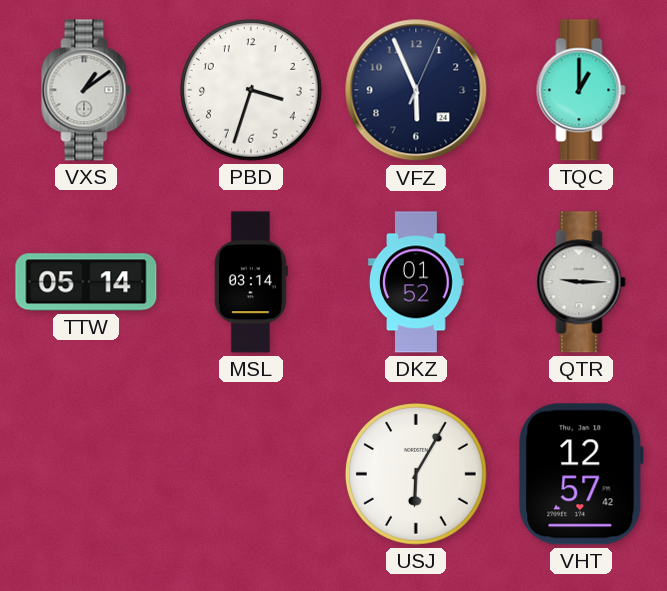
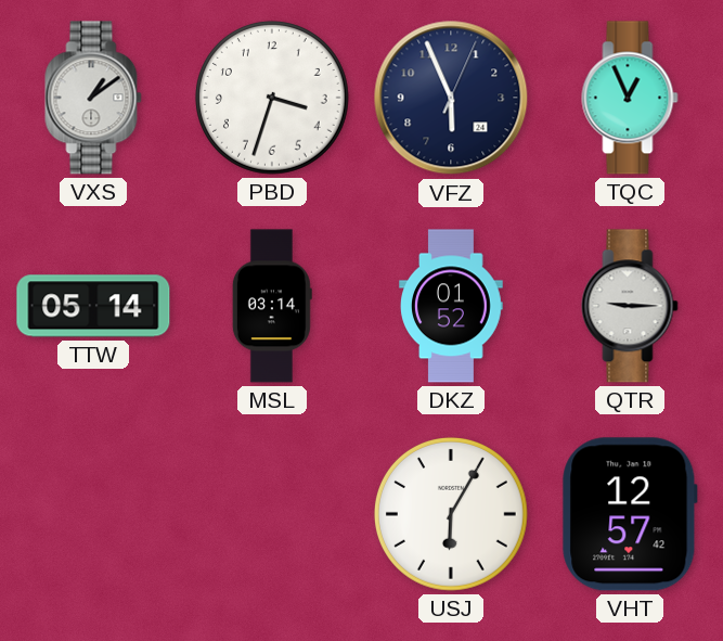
TQC: 1:00 -> 12:56 (630, 98)
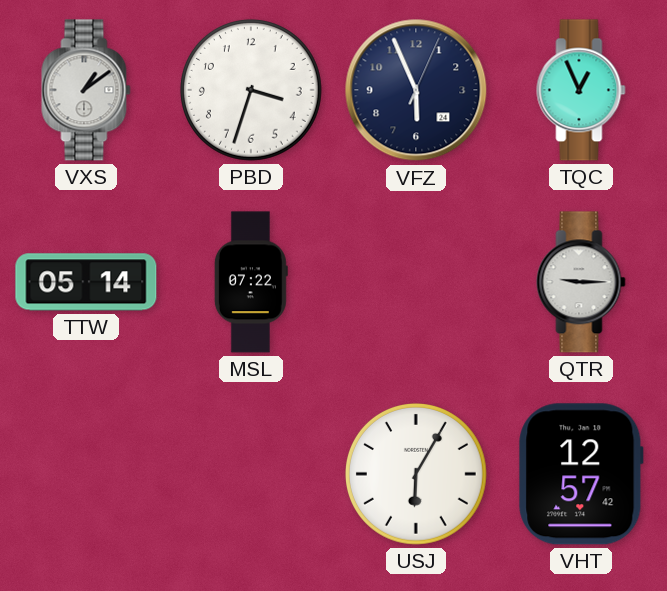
MSL: 03:14 -> 07:22 (251, 282)
DKZ: 01:52 -> none (451, 306)
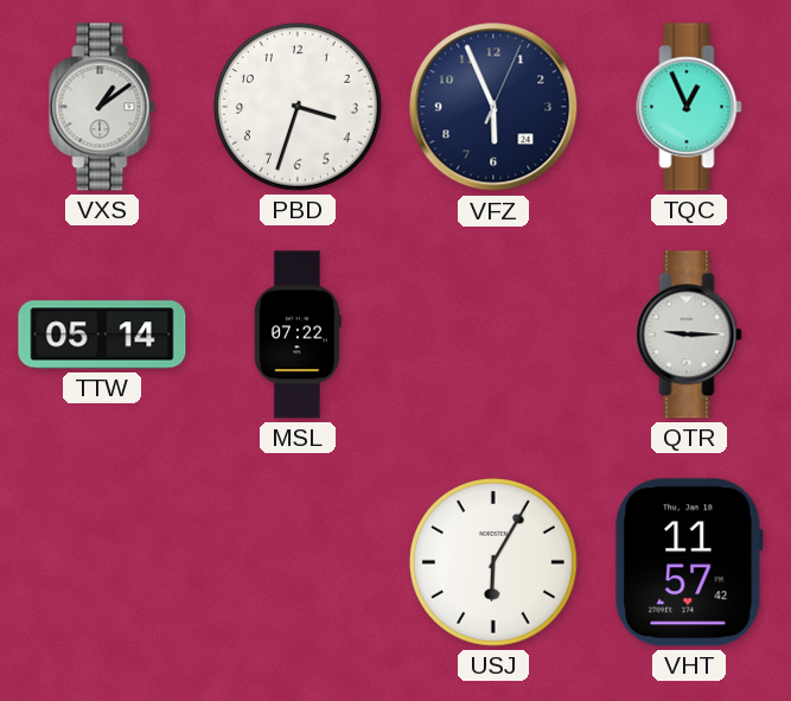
VHT: 12:57 -> 11:57 (689, 562)
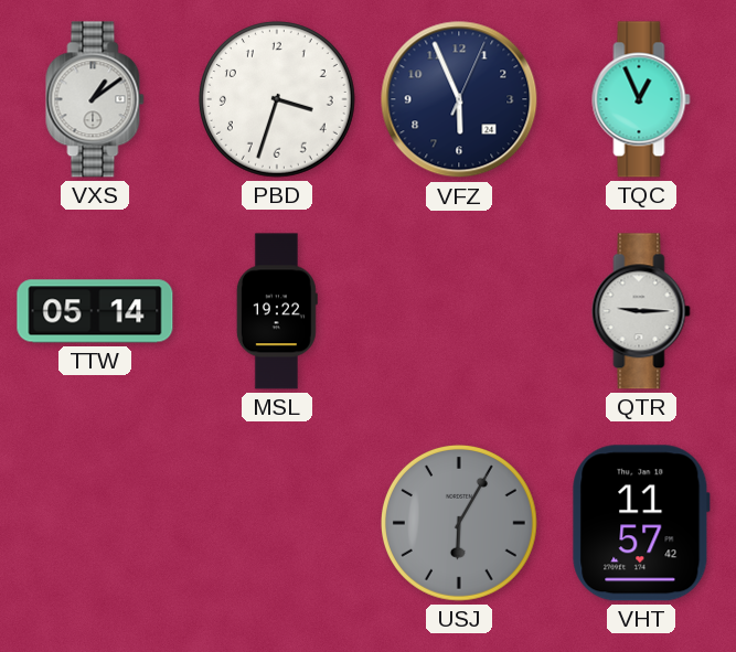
MSL: 07:22 -> 19:22 (277, 311)
USJ dial: white -> grey (459, 523)
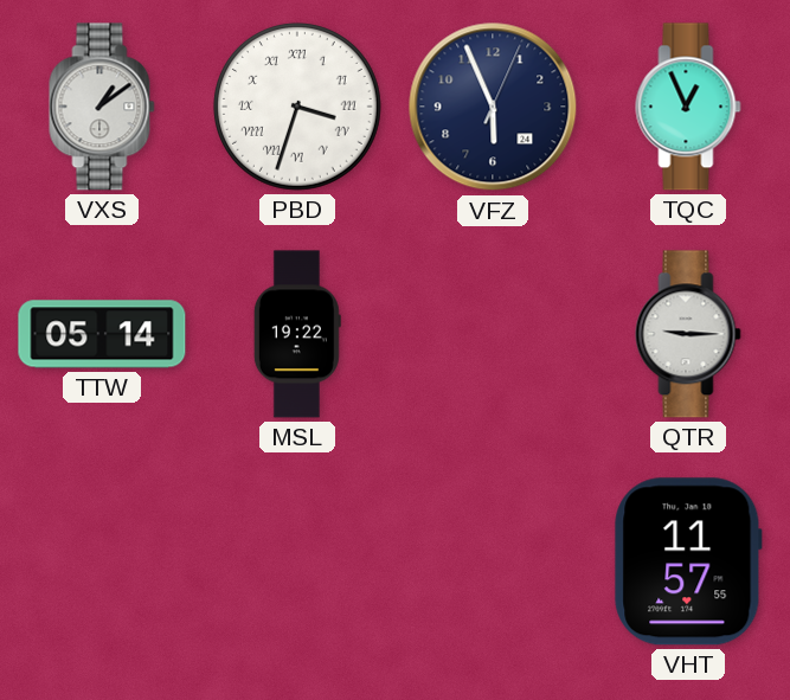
PBD numerals: Arabic -> Roman (297, 107)
USJ: 6:05 -> none (459, 523)
VHT: 11:57:42 -> 11:57:55 (688, 561)
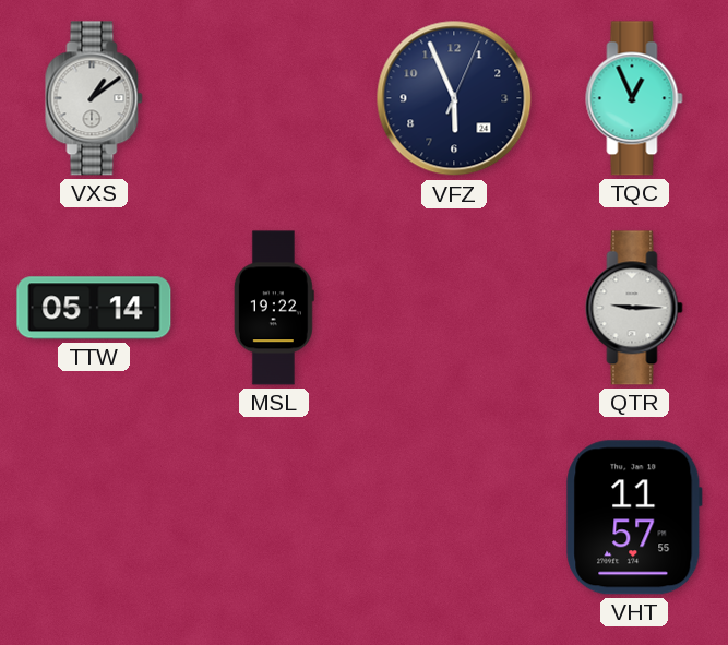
PBD: 3:33 -> none (297, 107)
